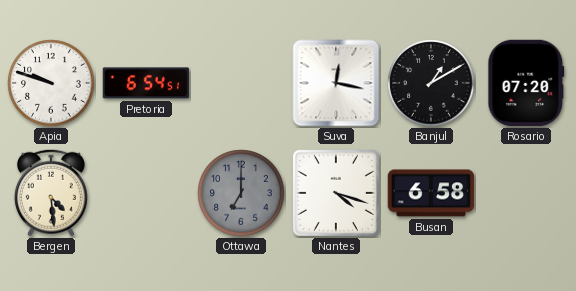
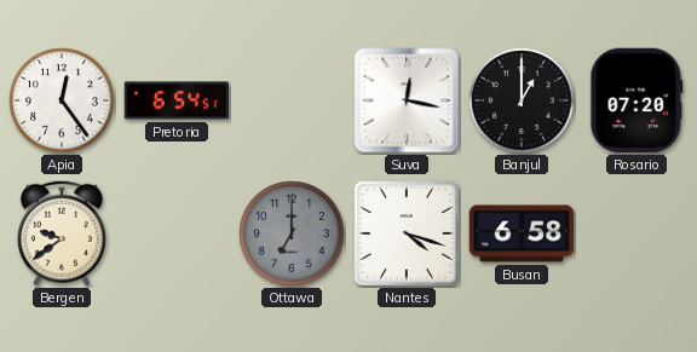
Apia: 9:48 -> 12:24 (62, 100)
Banjul: 1:10 -> 1:00 (522, 100)
Bergen: 4:29 -> 9:39 (62, 233)
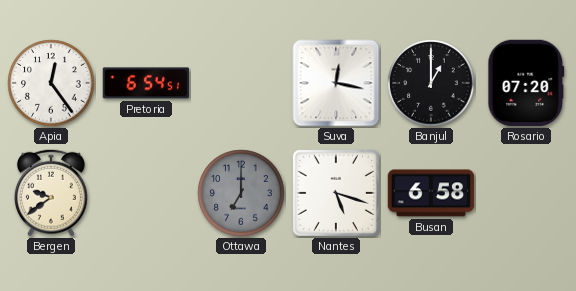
Nantes: 4:18 -> 5:18 (336, 193)
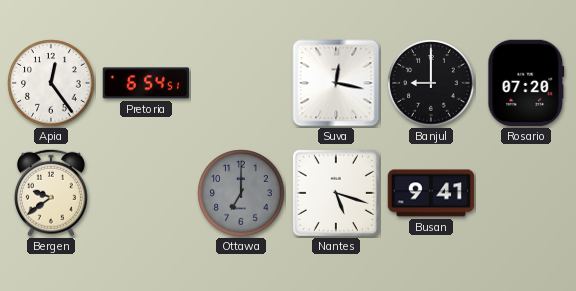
Banjul: 1:00 -> 9:00 (431, 83)
Busan: 6:58 -> 9:41 (431, 193)
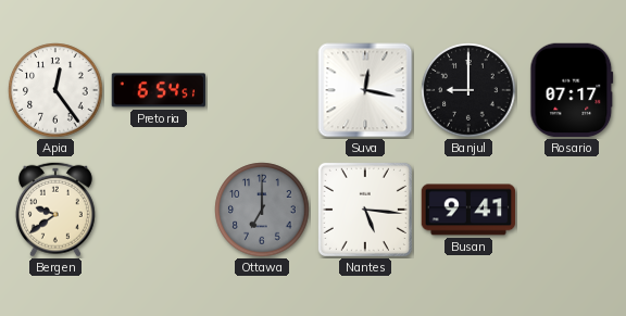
Rosario: 07:20 -> 07:17 (572, 90)
Nantes: 5:18 -> 5:16 (365, 210)
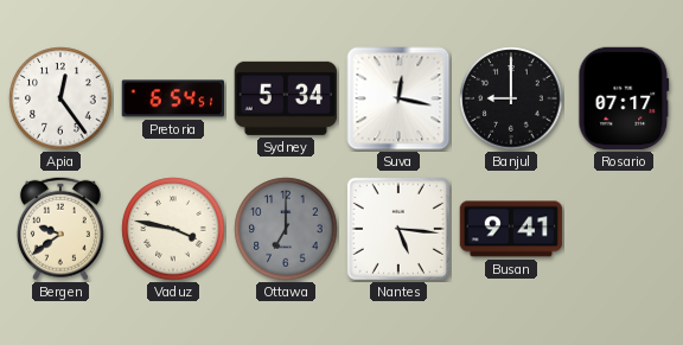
Sydney: none -> 5:34 (285, 98)
Vaduz: none -> 3:47 (173, 229)
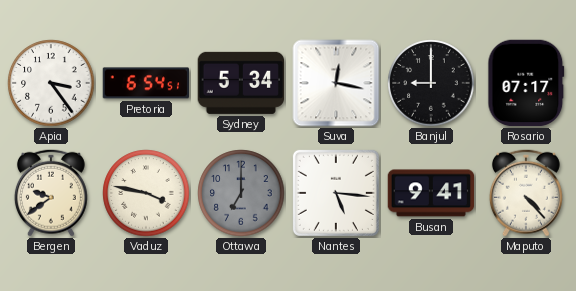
Apia: 12:24 -> 3:24 (51, 83)
Maputo: none -> 4:23 (526, 193)
